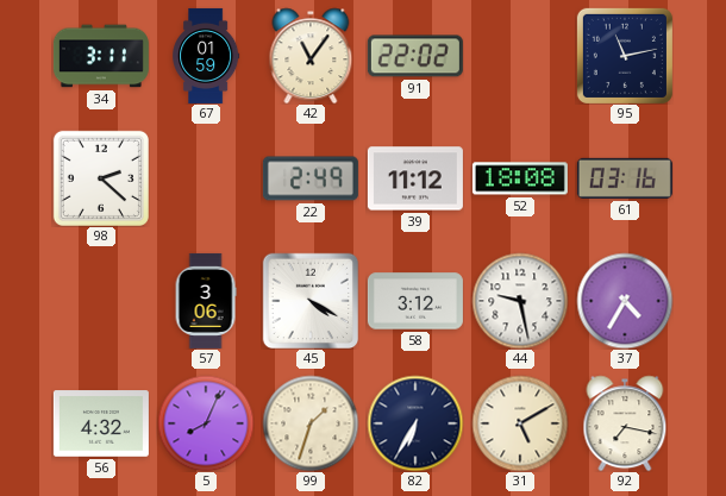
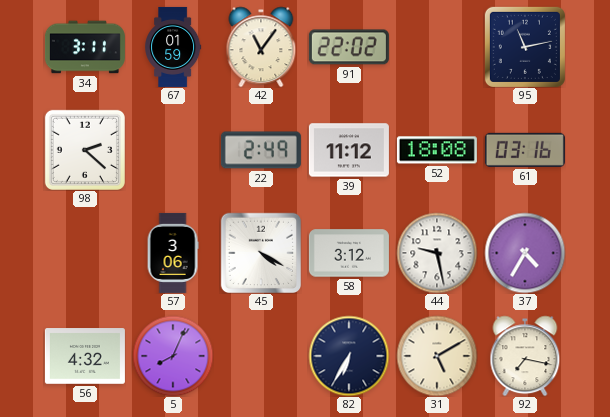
99: 1:33 -> none (311, 423)
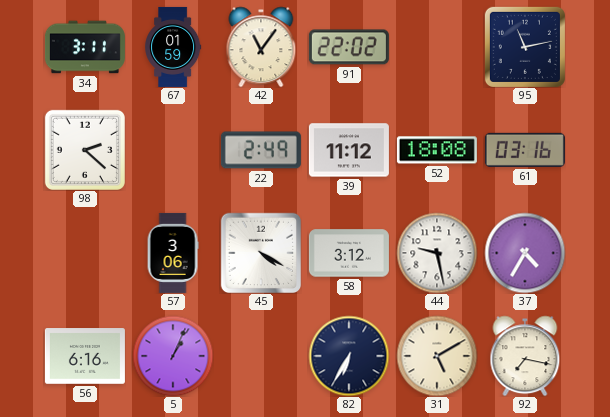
56: 4:32 -> 6:16 (85, 356)
5: 8:04 -> 1:04 (173, 356)
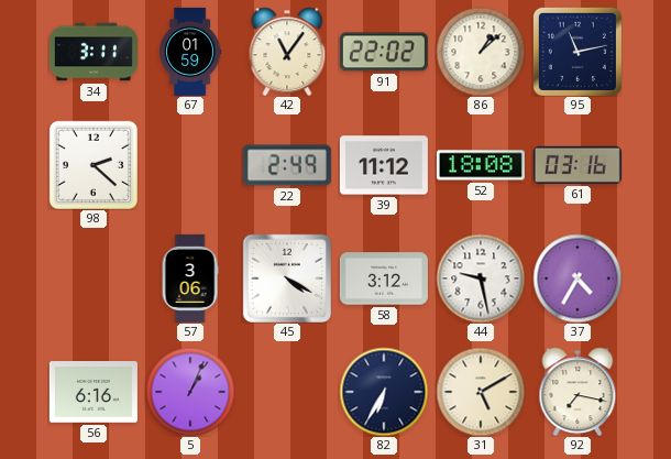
86: none -> 1:08 (481, 52)
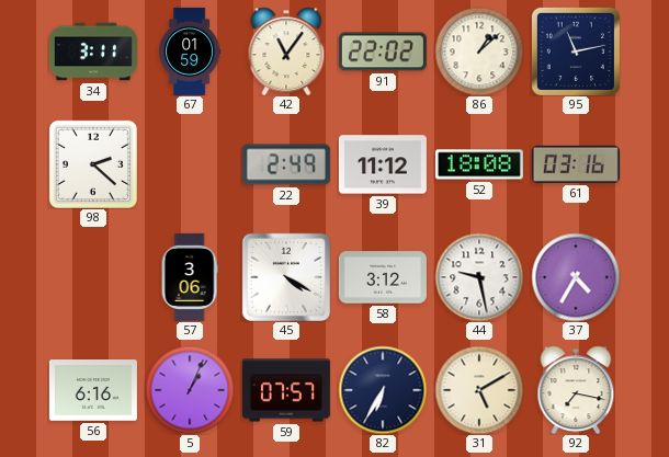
59: none -> 07:57 (286, 390)
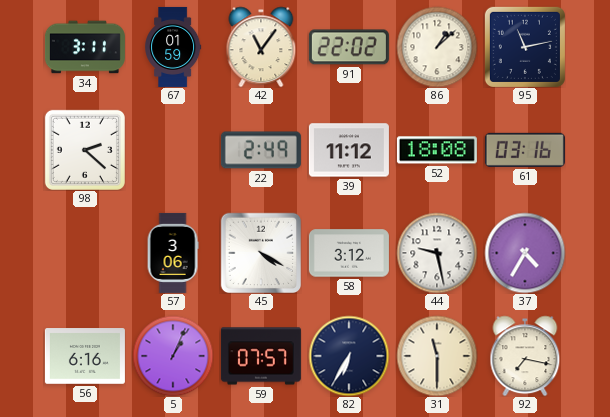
31: 5:10 -> 11:30 (437, 356)
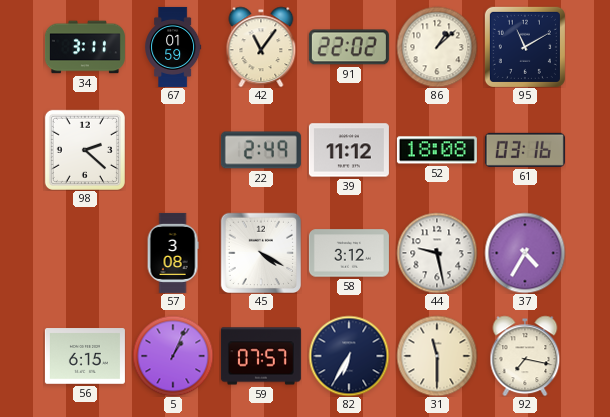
95: 11:13 -> 11:10 (525, 47)
57: 3:06 -> 3:08 (173, 253)
56: 6:16 -> 6:15 (85, 356)
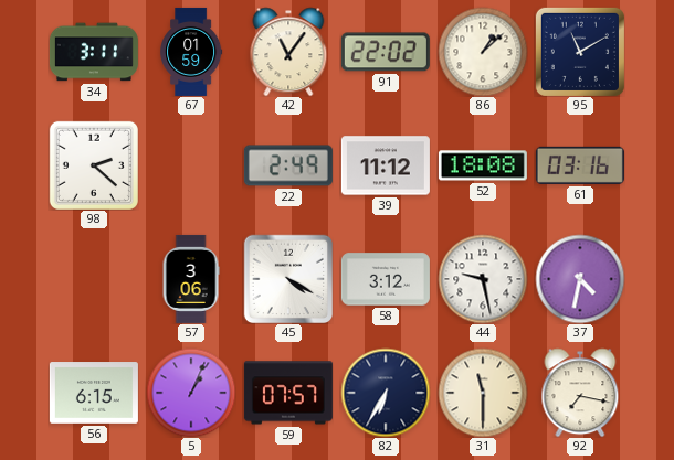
57: 3:08 -> 3:06 (191, 279)
37: 4:35 -> 4:32 (580, 279)
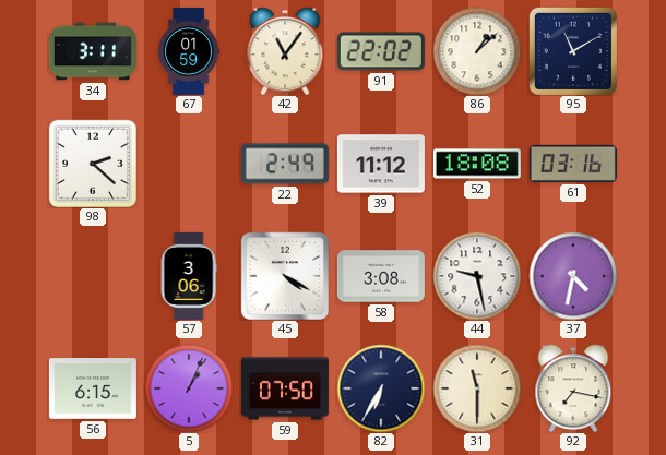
58: 3:12 -> 3:08 (381, 276)
59: 07:57 -> 07:50 (285, 388)
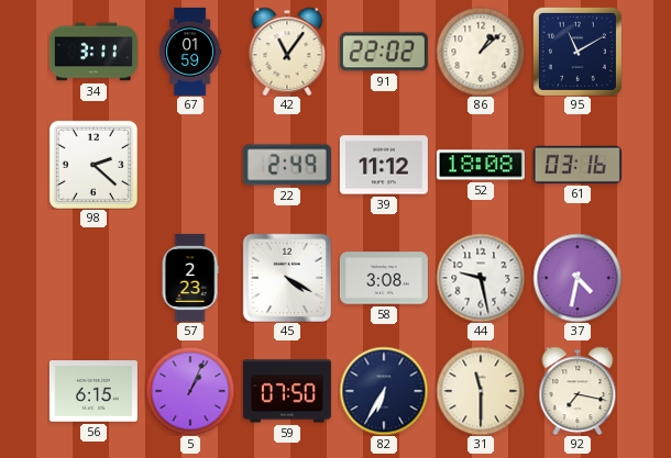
57: 3:06 -> 2:23 (190, 278)
